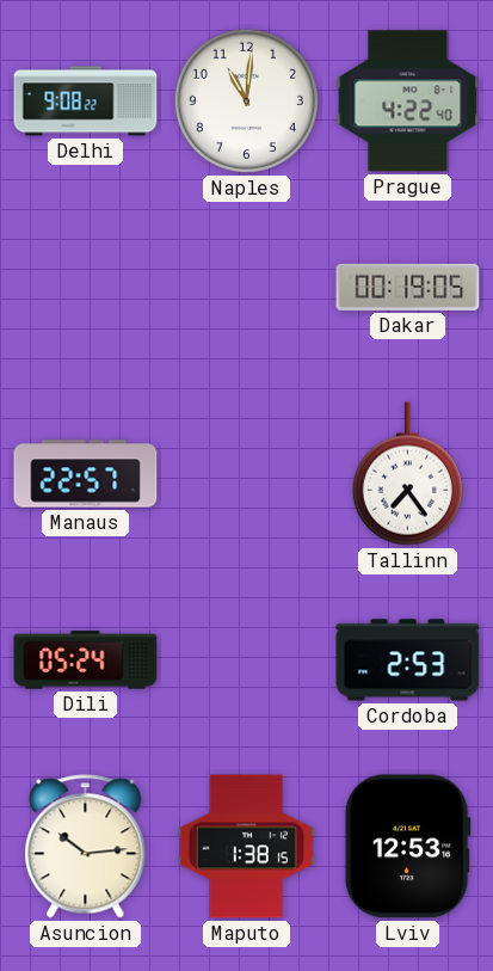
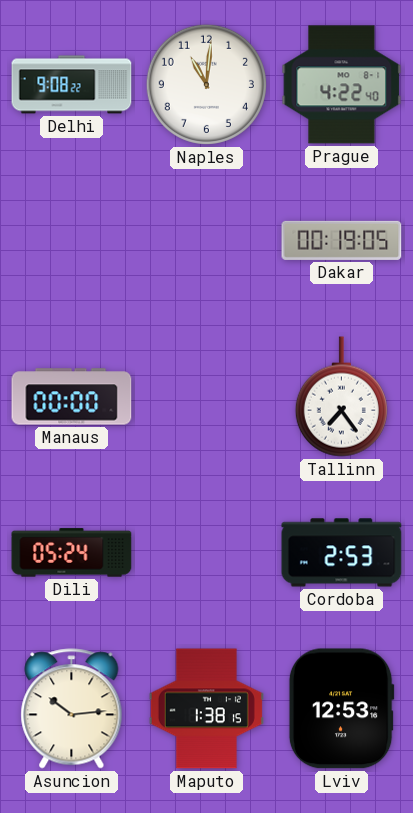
Manaus: 22:57 -> 00:00 (72, 397)
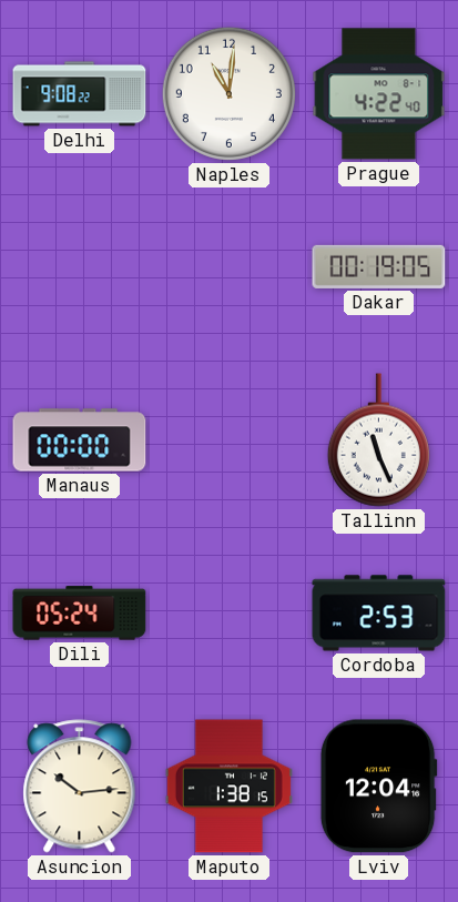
Tallinn: 7:24 -> 11:26 (378, 440)
Lviv: 12:53 -> 12:04 (378, 787)
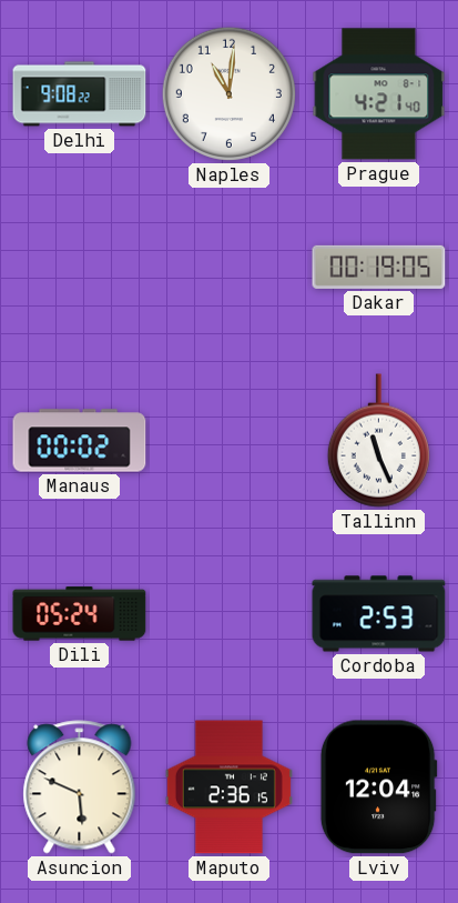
Prague: 4:22 -> 4:21 (379, 94)
Manaus: 00:00 -> 00:02 (80, 441)
Asuncion: 10:14 -> 5:49 (80, 787)
Maputo: 1:38 -> 2:36 (228, 787)
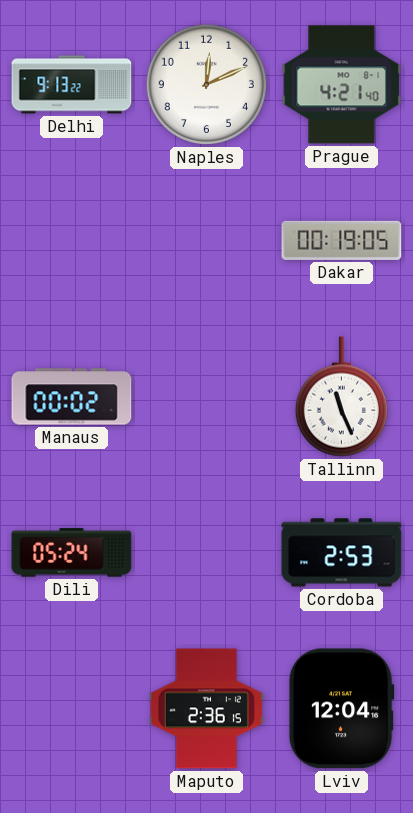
Delhi: 9:08 -> 9:13 (72, 85)
Naples: 11:01 -> 12:11 (206, 84)
Asuncion: 5:49 -> none (80, 787)
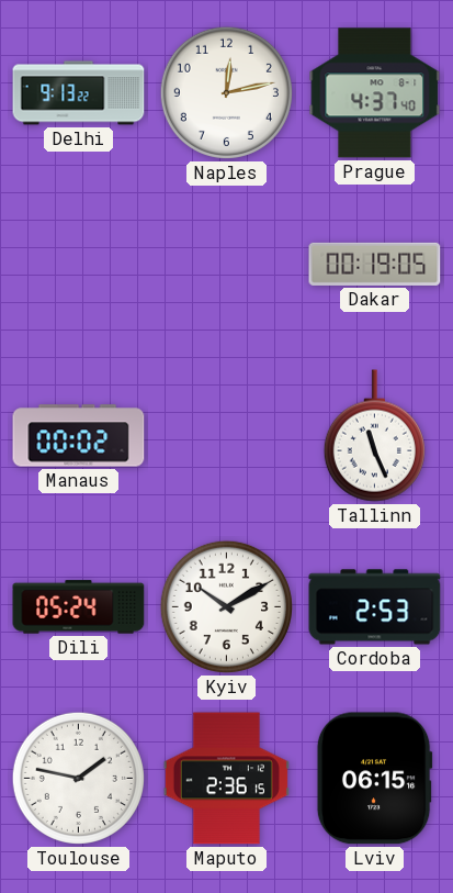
Naples: 12:11 -> 12:13 (226, 92)
Prague: 4:21 -> 4:37 (375, 93)
Kyiv: none -> 10:10 (226, 606)
Toulouse: none -> 1:47 (78, 778)
Lviv: 12:04 -> 06:15 (374, 779)
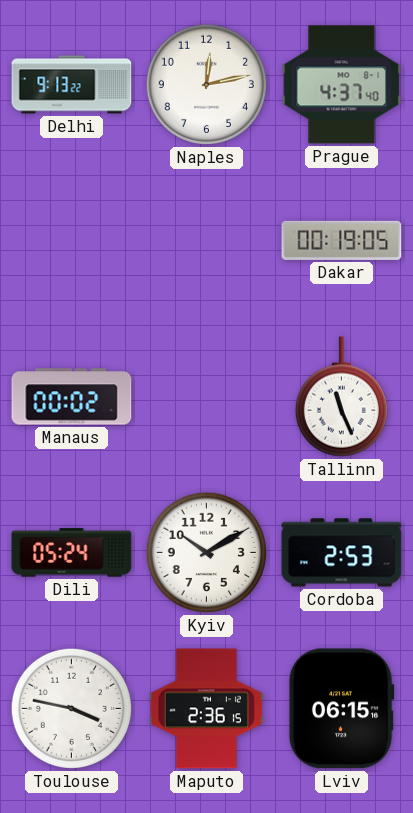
Toulouse: 1:47 -> 3:47 (71, 708)
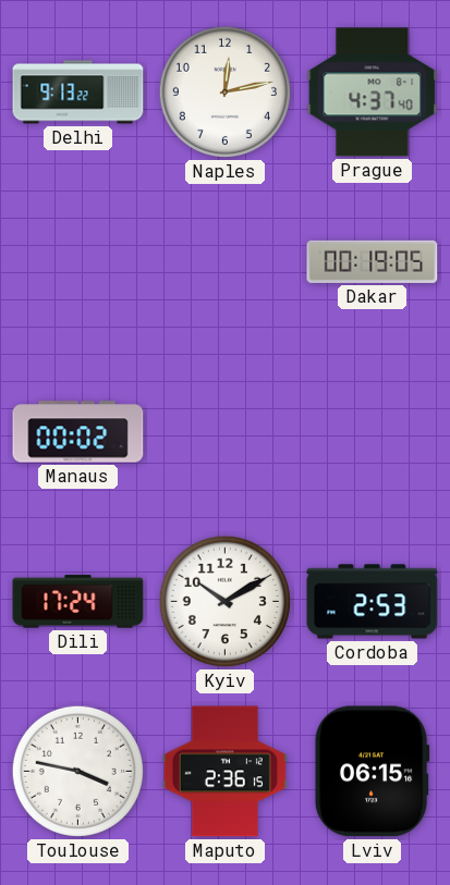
Tallinn: 11:26 -> none (341, 397)
Dili: 05:24 -> 17:24 (78, 602)
